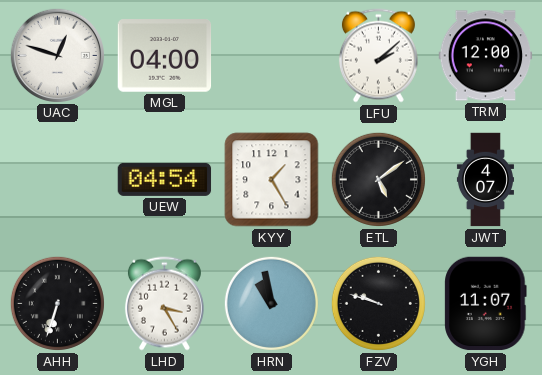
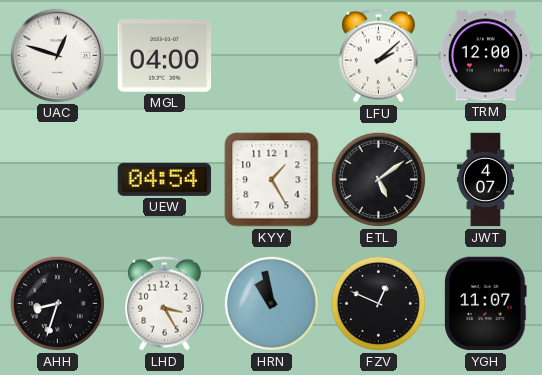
AHH: 6:33 -> 8:33 (57, 303)
FZV: 9:48 -> 12:49 (378, 303)
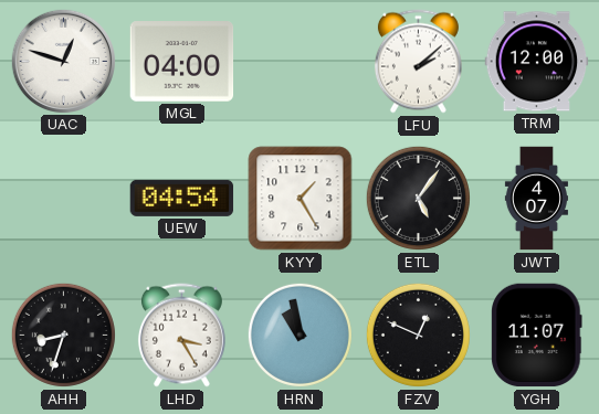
ETL: 5:09 -> 5:06 (418, 198)
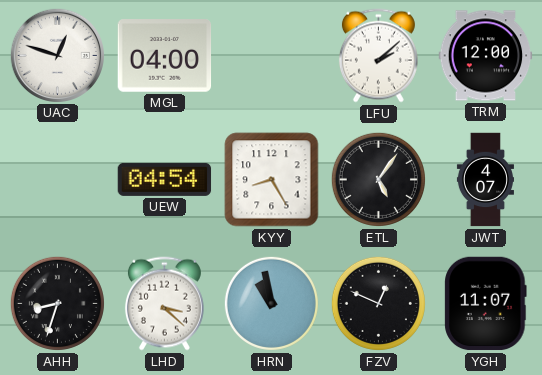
KYY: 1:25 -> 8:25 (272, 180)
LHD: 3:25 -> 3:22 (164, 304)
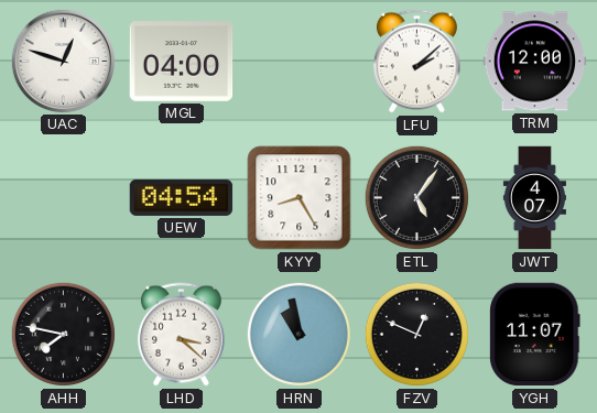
AHH: 8:33 -> 7:47 (63, 334)
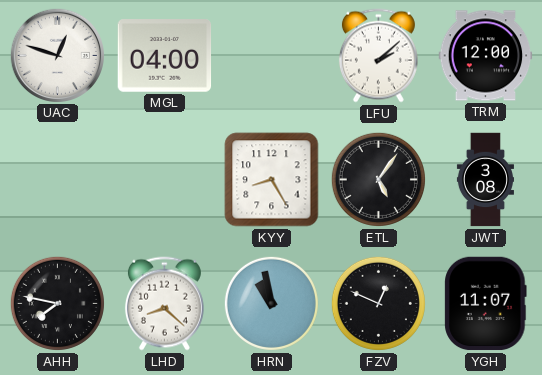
UEW: 04:54 -> none (182, 197)
JWT: 4:07 -> 3:08 (485, 180)
LHD: 3:22 -> 8:22 (164, 304)
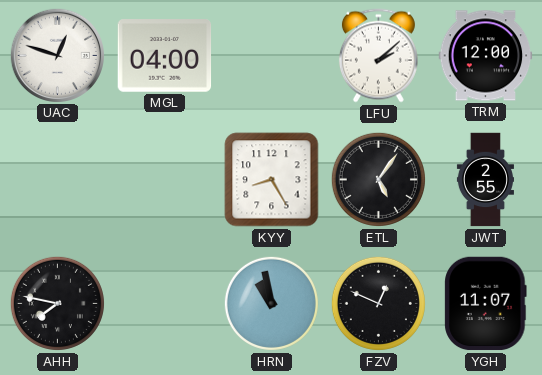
JWT: 3:08 -> 2:55 (485, 180)
LHD: 8:22 -> none (164, 304)
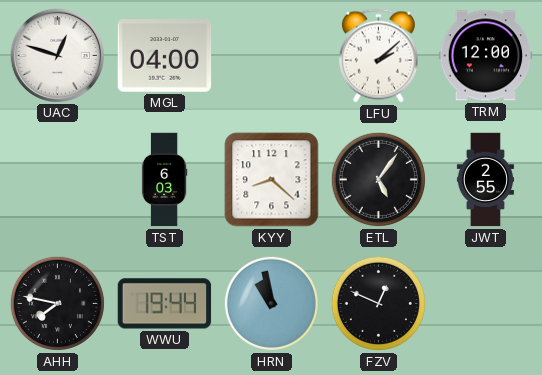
TST: none -> 6:03 (164, 180)
KYY: 8:25 -> 8:22 (272, 180)
WWU: none -> 19:44 (165, 304)
YGH: 11:07 -> none (486, 304)
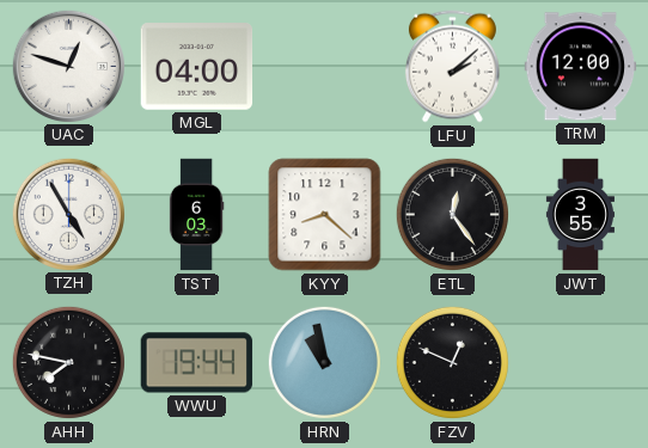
TZH: none -> 4:55 (68, 214)
ETL: 5:06 -> 12:24 (452, 214)
JWT: 2:55 -> 3:55 (580, 215)
